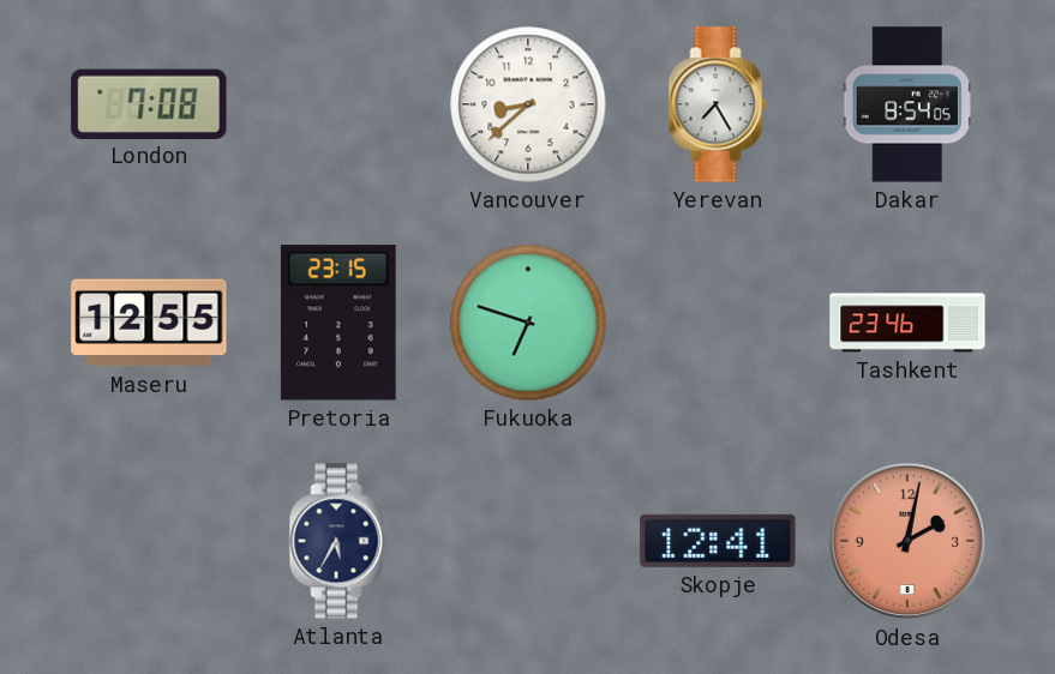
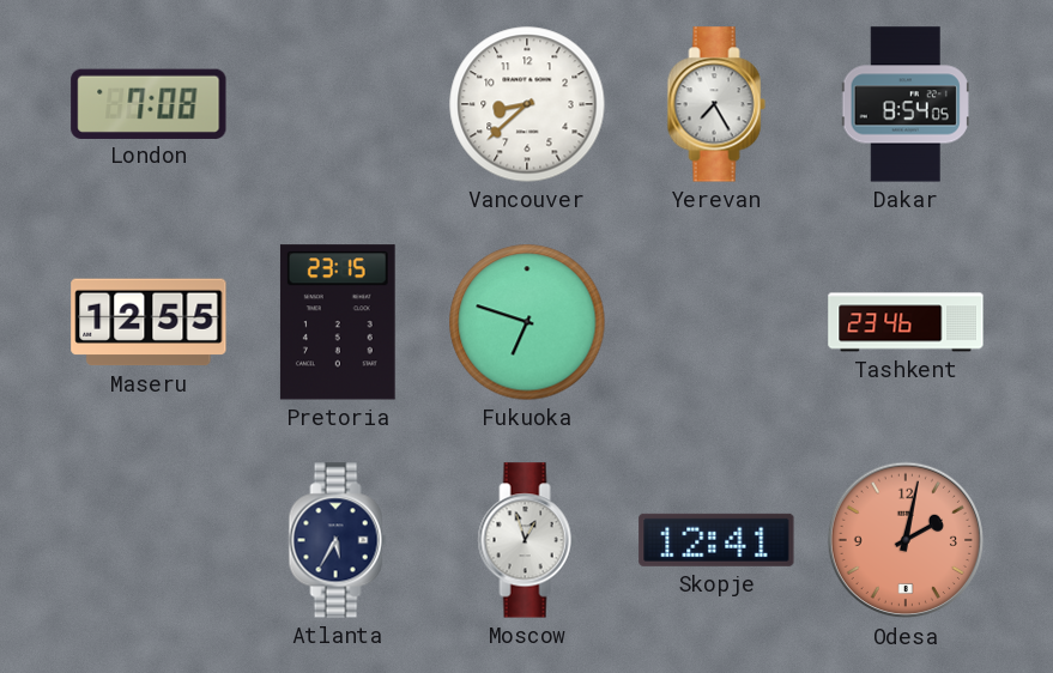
Moscow: none -> 12:57 (527, 540)
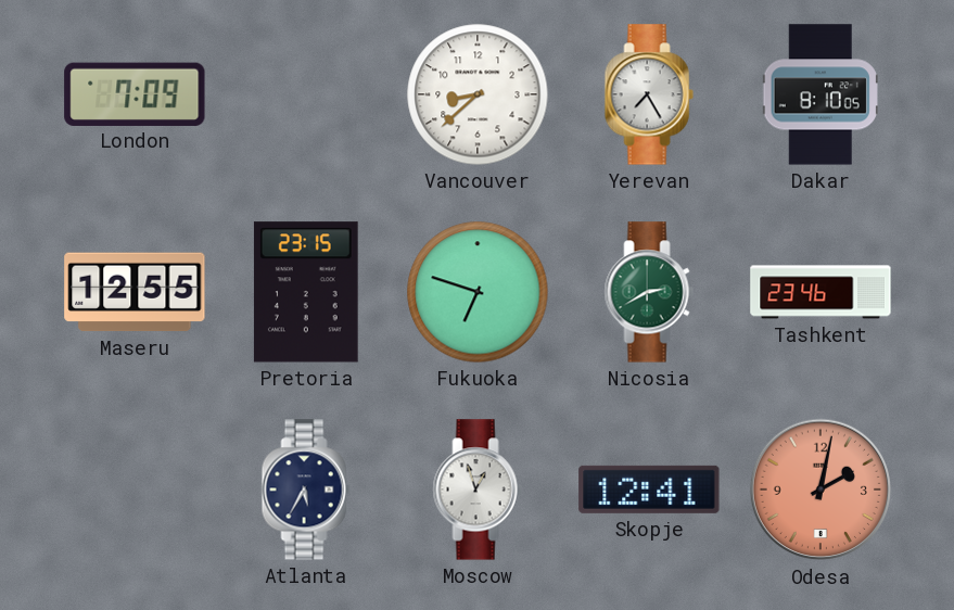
London: 7:08 -> 7:09 (135, 93)
Dakar: 8:54 -> 8:10 (821, 94)
Nicosia: none -> 2:40 (649, 292)
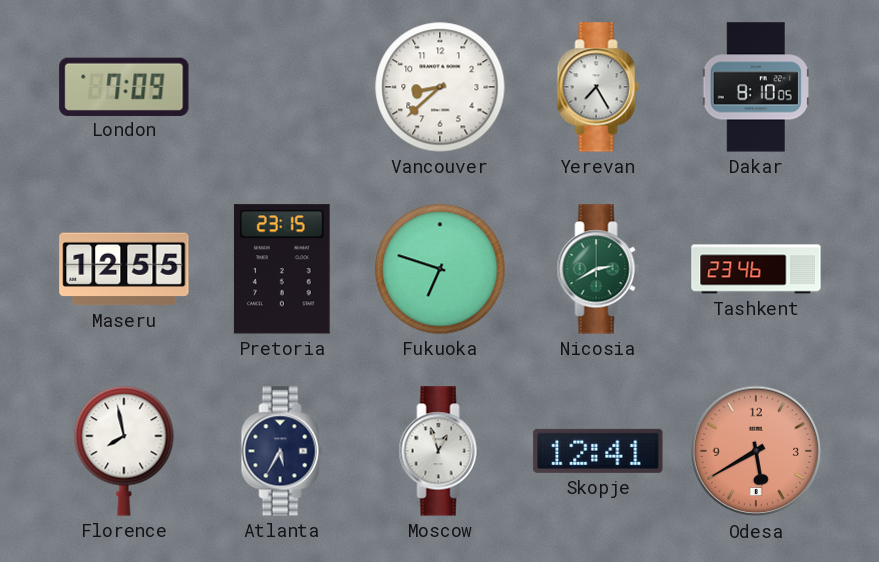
Florence: none -> 7:58 (124, 451)
Odesa: 2:02 -> 5:40 (756, 451)
